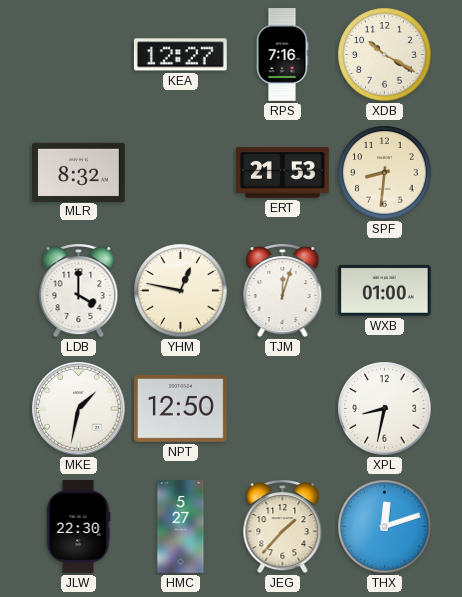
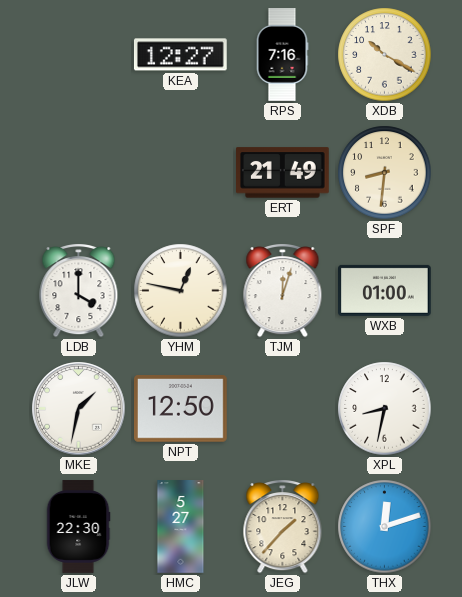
MLR: 8:32 -> none (79, 172)
ERT: 21:53 -> 21:49 (283, 173)
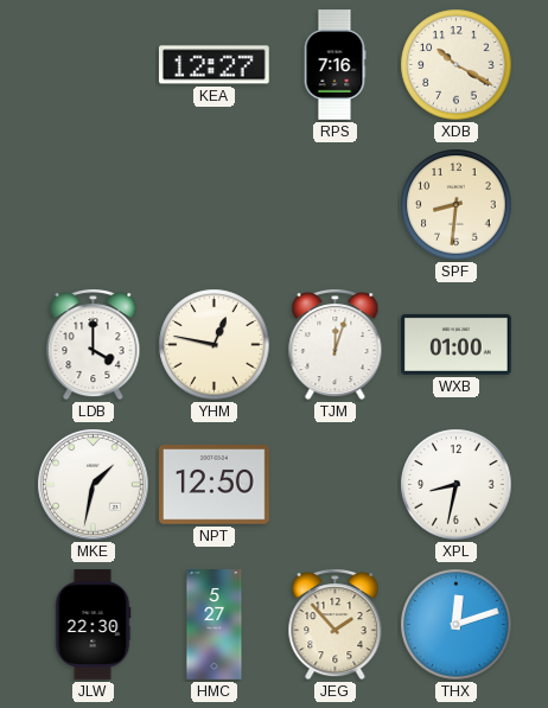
ERT: 21:49 -> none (283, 173)
JEG: 1:37 -> 1:53 (336, 625)
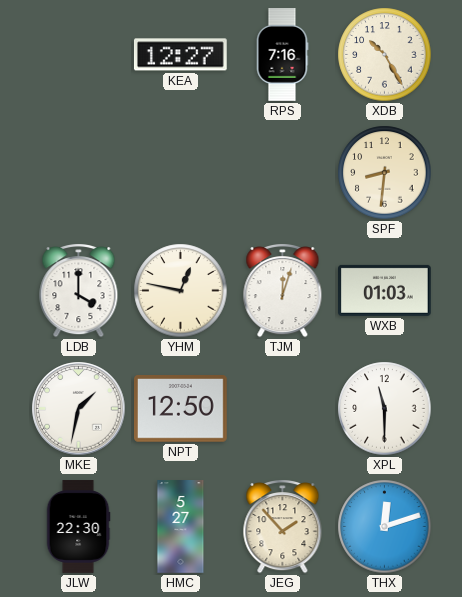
XDB: 10:20 -> 10:25 (385, 55)
WXB: 01:00 -> 01:03 (385, 290)
XPL: 8:32 -> 11:30 (385, 409)
